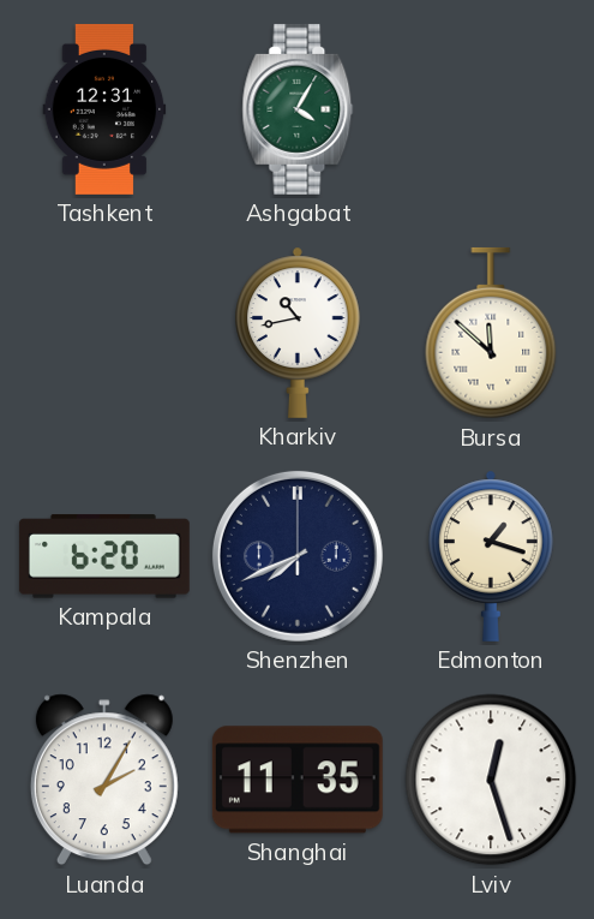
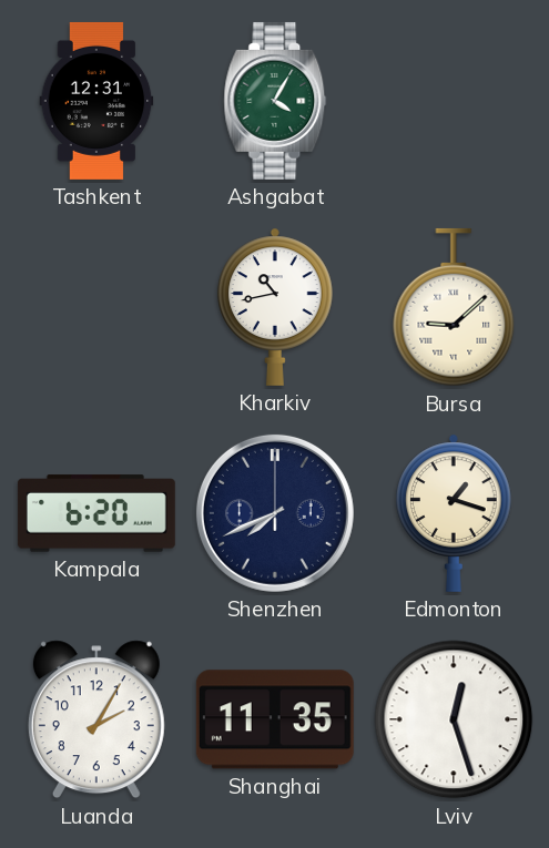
Bursa: 11:52 -> 9:08 (454, 307)
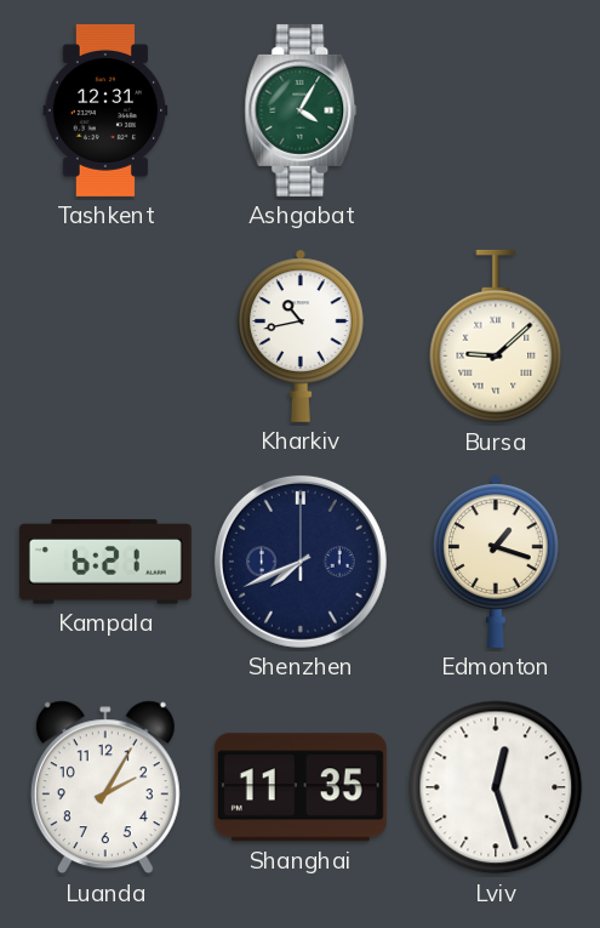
Kampala: 6:20 -> 6:21 (105, 562)
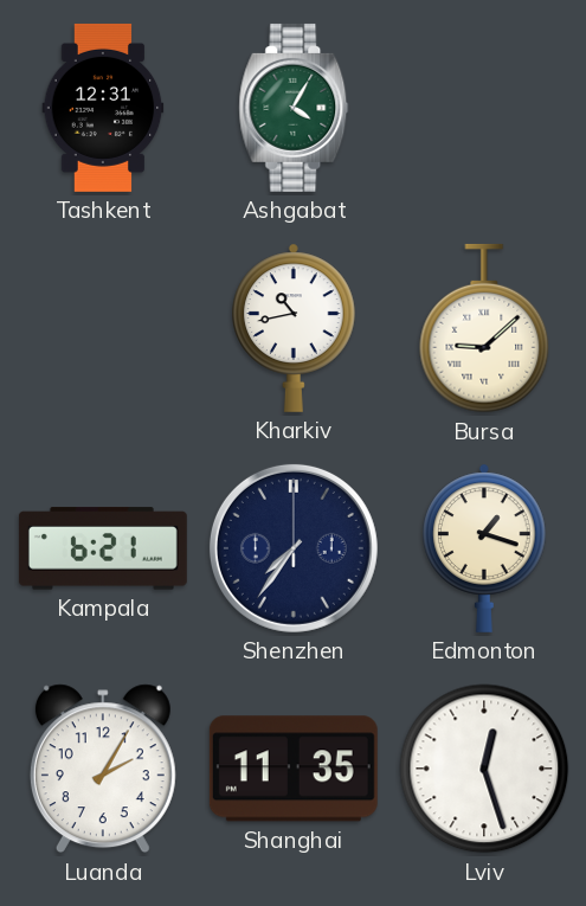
Shenzhen: 7:41 -> 7:36 (294, 548)
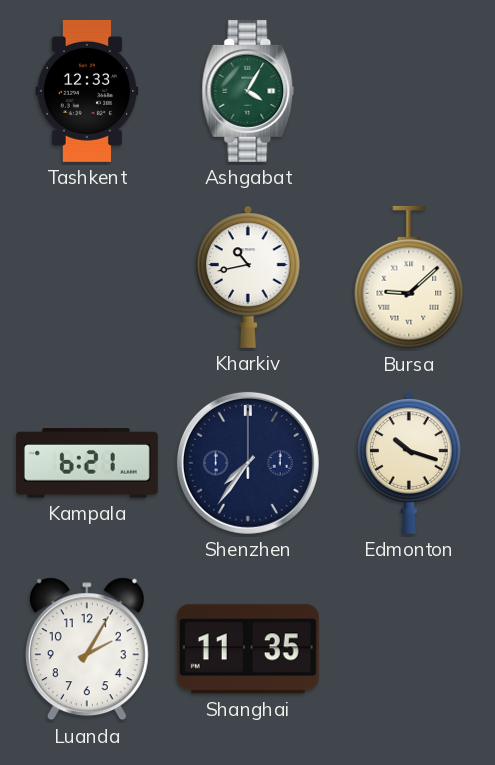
Tashkent: 12:31 -> 12:33 (87, 91)
Edmonton: 1:18 -> 10:18 (409, 463)
Lviv: 12:27 -> none (484, 769)
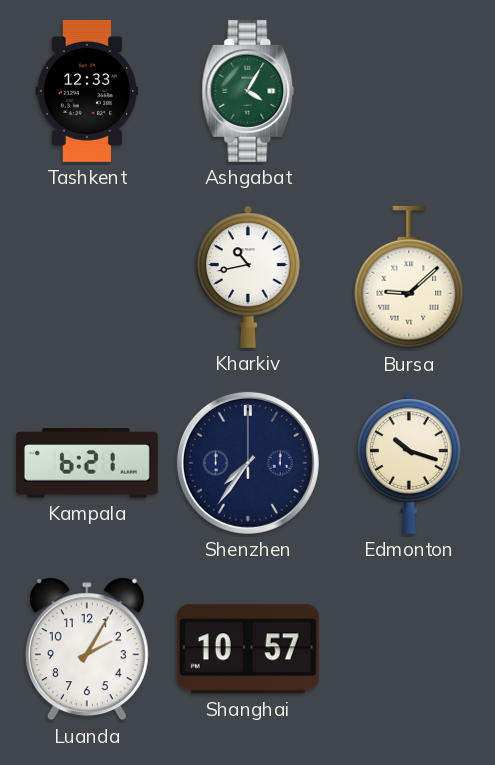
Shanghai: 11:35 -> 10:57 (248, 649)
